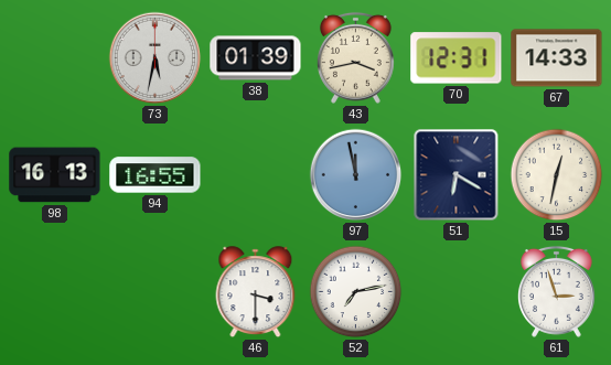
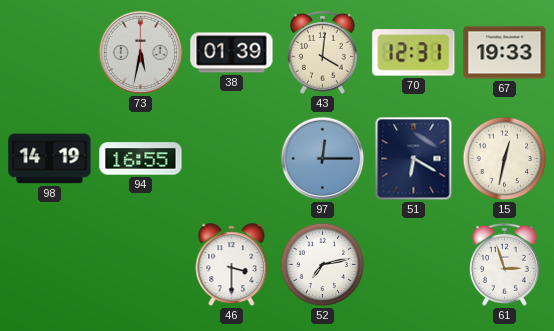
43: 3:43 -> 4:01 (322, 52)
67: 14:33 -> 19:33 (505, 53)
98: 16:13 -> 14:19 (50, 159)
97: 11:58 -> 12:15 (323, 159)
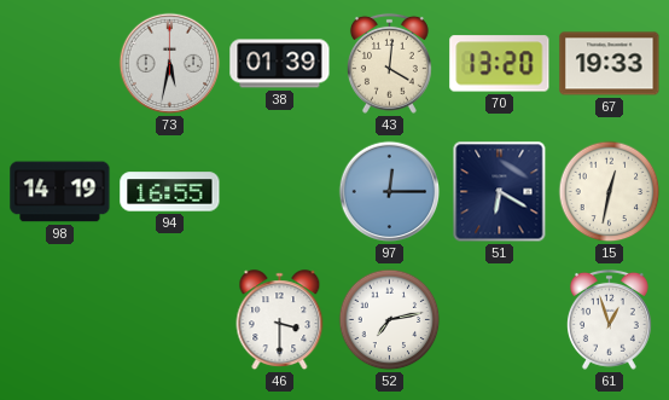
70: 12:31 -> 13:20 (500, 64)
61: 2:57 -> 12:57 (609, 319)
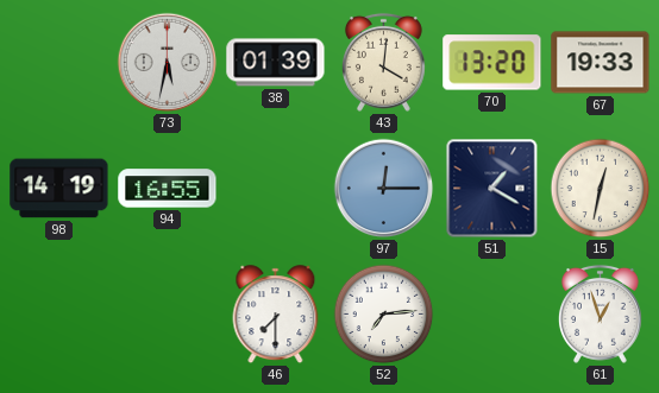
51: 6:20 -> 1:20 (492, 189)
46: 3:30 -> 7:30 (276, 315)
52: 7:13 -> 7:14 (384, 315)
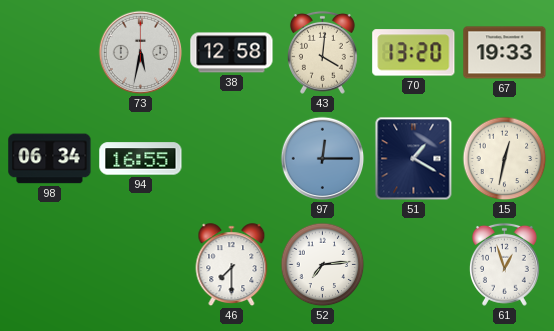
38: 01:39 -> 12:58 (232, 53)
98: 14:19 -> 06:34 (50, 159)
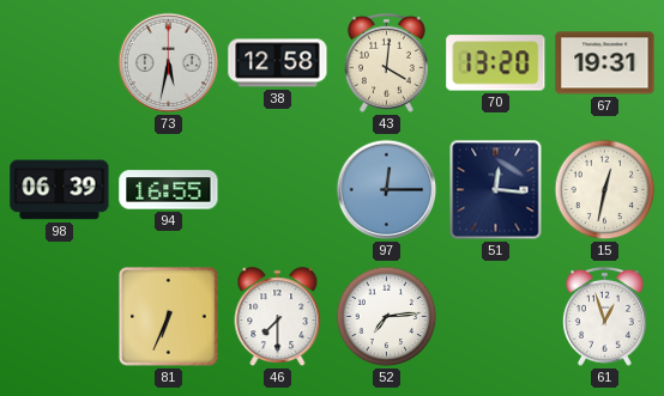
67: 19:33 -> 19:31 (605, 63)
98: 06:34 -> 06:39 (60, 190)
51: 1:20 -> 12:16 (496, 190)
81: none -> 6:34 (169, 317)
